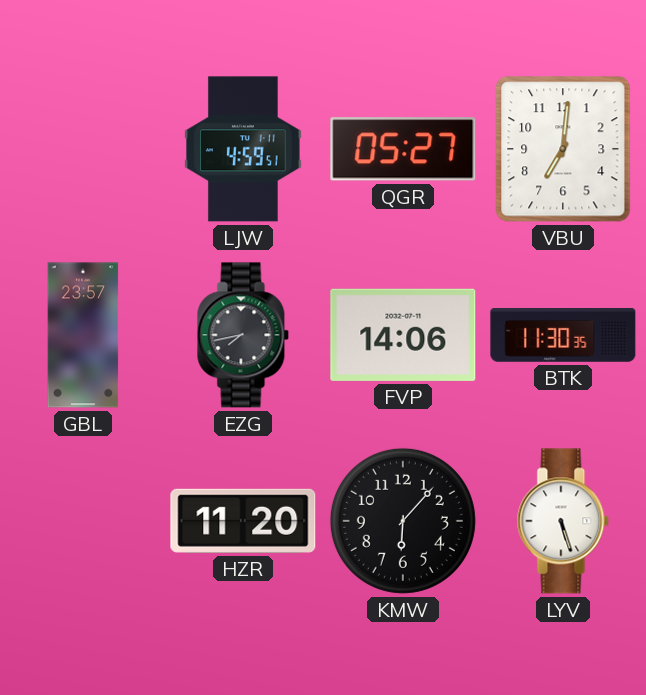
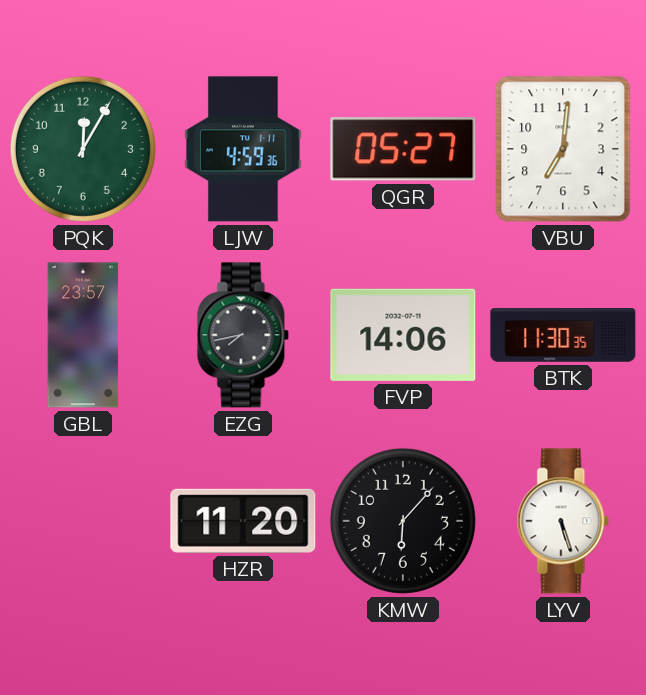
PQK: none -> 12:05 (83, 149)
LJW: 4:59:51 -> 4:59:36 (244, 149)
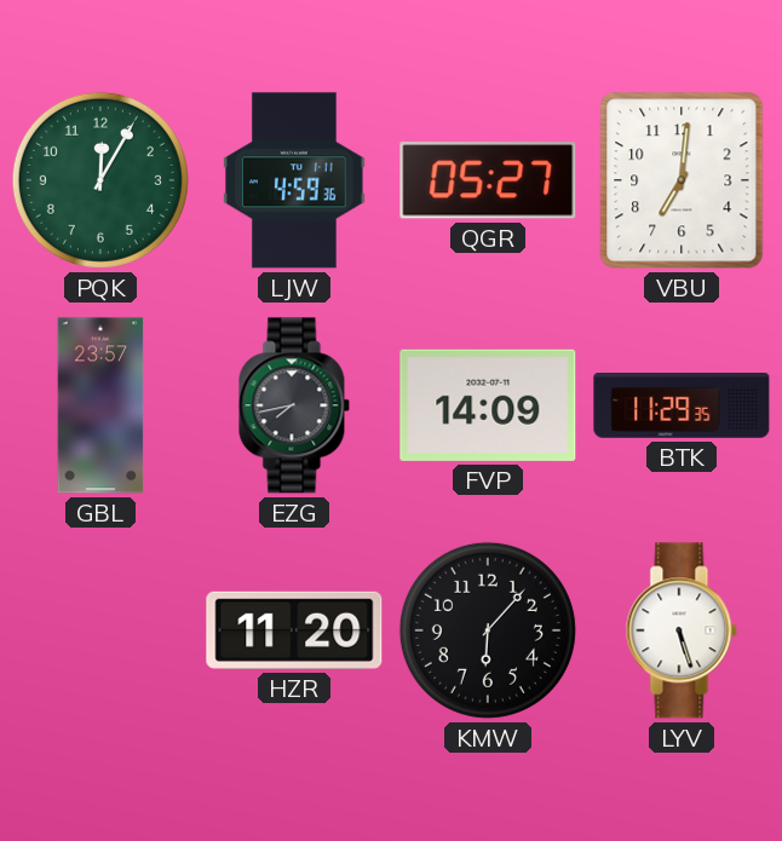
FVP: 14:06 -> 14:09 (488, 405)
BTK: 11:30 -> 11:29 (682, 407)
